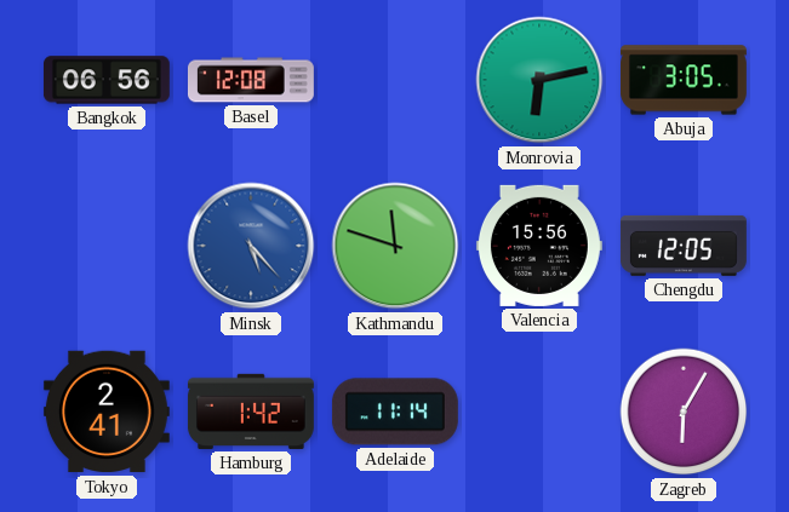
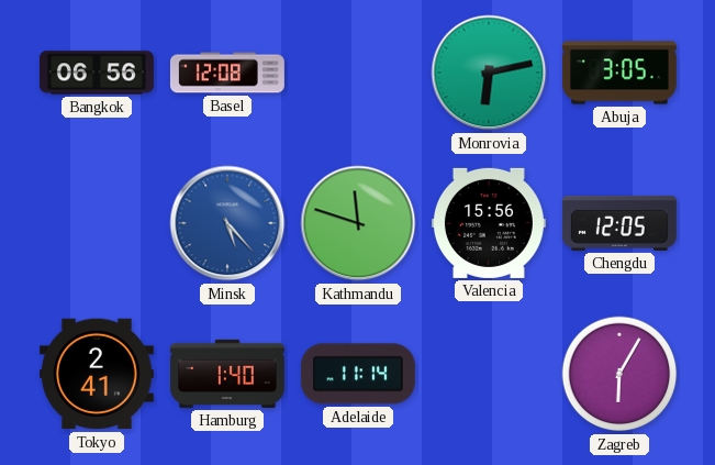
Hamburg: 1:42 -> 1:40 (227, 374)
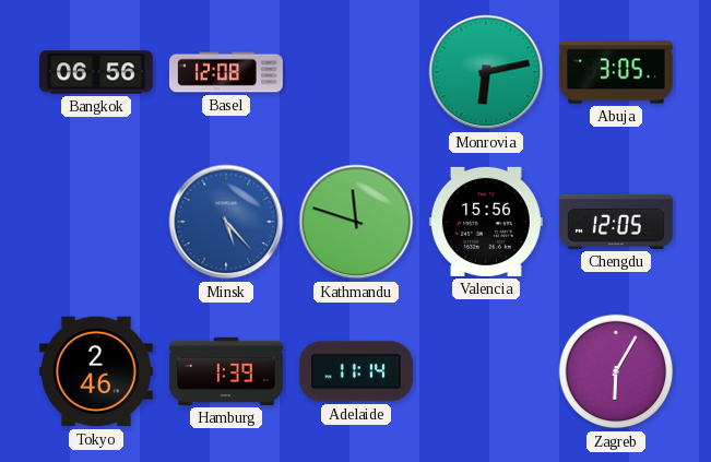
Tokyo: 2:41 -> 2:46 (96, 371)
Hamburg: 1:40 -> 1:39 (226, 371)
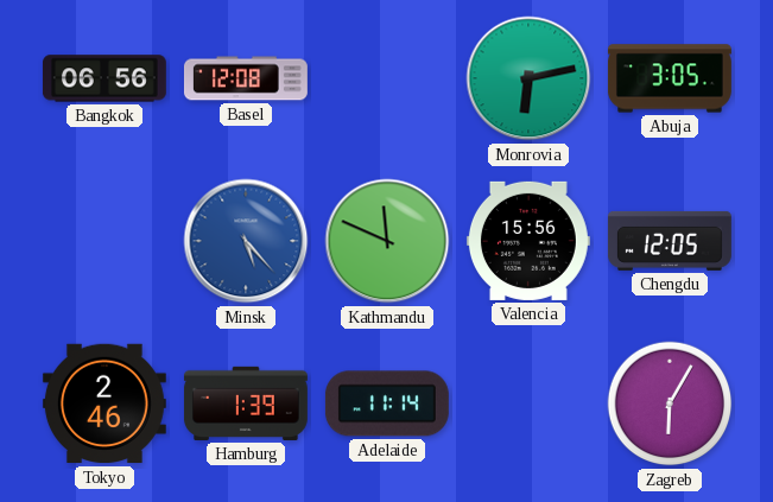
Kathmandu: 11:48 -> 11:49 (387, 241)
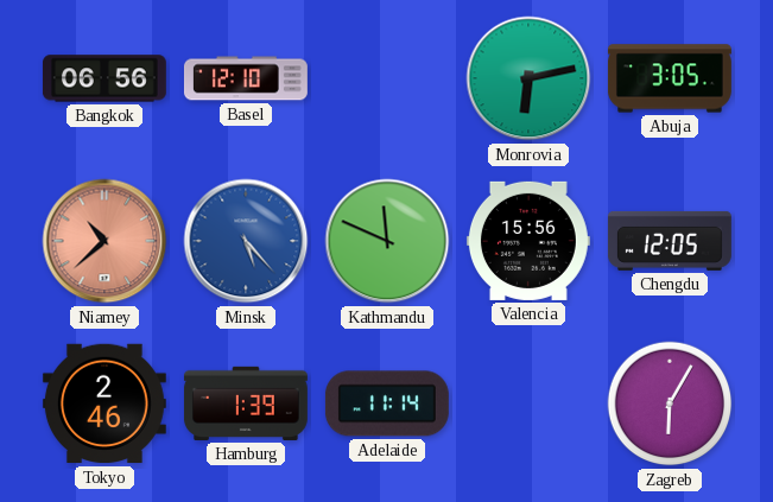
Basel: 12:08 -> 12:10 (246, 78)
Niamey: none -> 10:38 (104, 241)
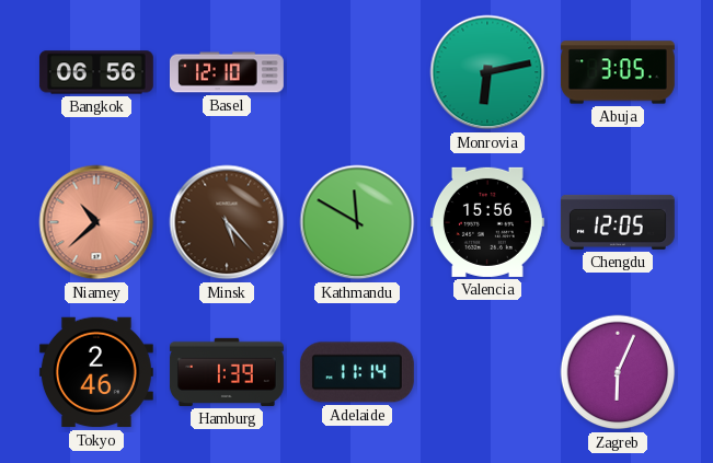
Minsk dial: blue -> brown (227, 222)
Kathmandu: 11:49 -> 11:50 (357, 222)
Zagreb: 6:05 -> 6:04 (618, 372)
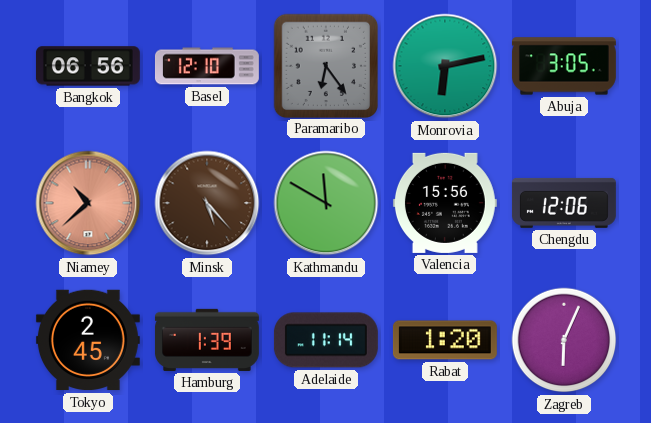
Paramaribo: none -> 6:24 (325, 65)
Chengdu: 12:05 -> 12:06 (564, 203)
Tokyo: 2:46 -> 2:45 (88, 340)
Rabat: none -> 1:20 (445, 340)
